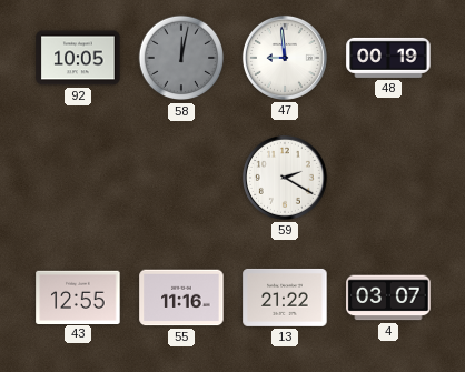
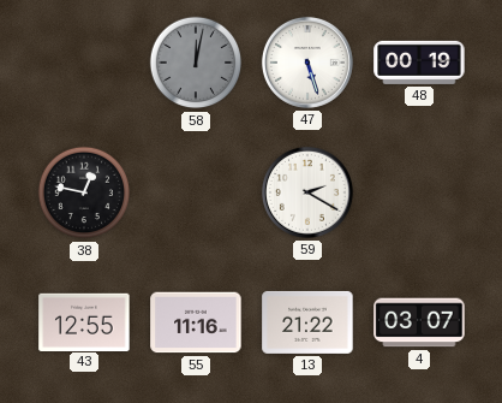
92: 10:05 -> none (78, 58)
47: 8:59 -> 5:27 (307, 63)
38: none -> 12:47 (84, 192)
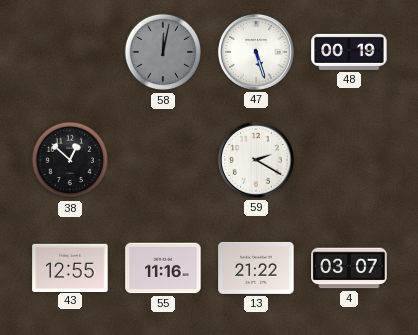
38: 12:47 -> 12:52 (70, 160)
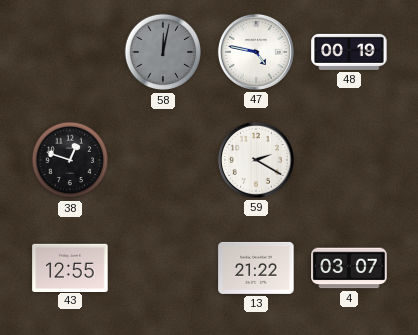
47: 5:27 -> 4:47 (256, 52)
38: 12:52 -> 12:48 (70, 160)
55: 11:16 -> none (163, 268)
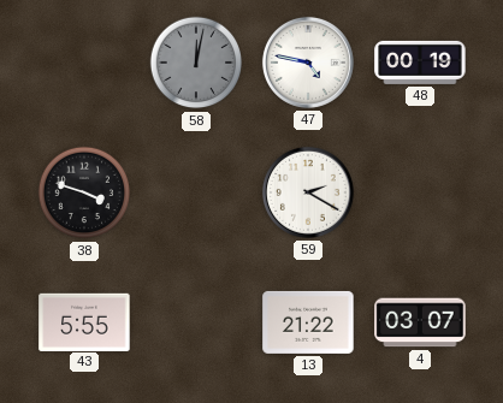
38: 12:48 -> 3:48 (84, 192)
43: 12:55 -> 5:55 (84, 321)
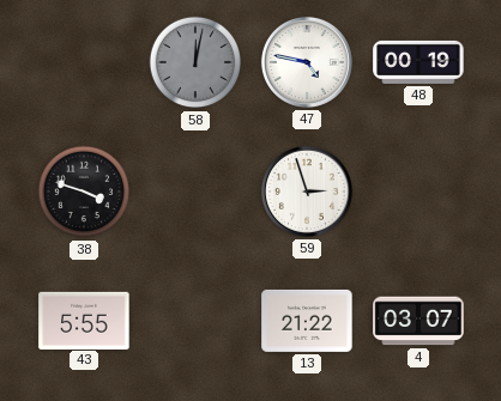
59: 2:20 -> 2:57 (307, 192)
